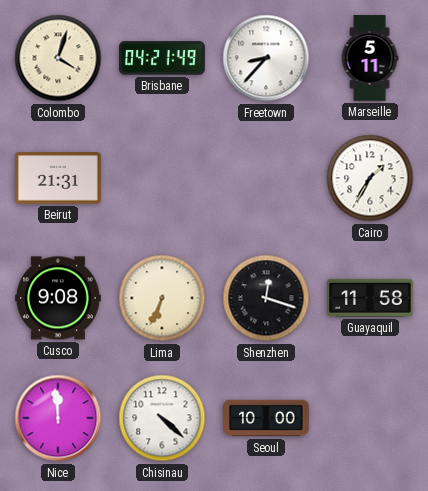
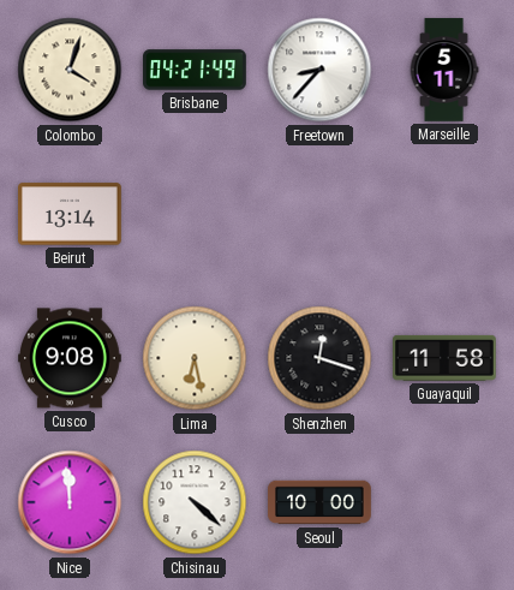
Beirut: 21:31 -> 13:14 (71, 214)
Cairo: 1:35 -> none (370, 178)
Lima: 6:34 -> 6:28 (195, 358)
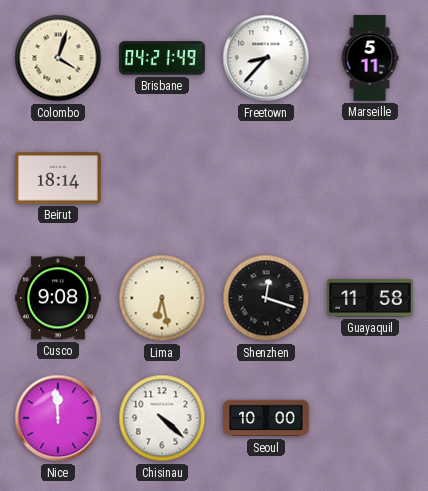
Beirut: 13:14 -> 18:14 (59, 178)
